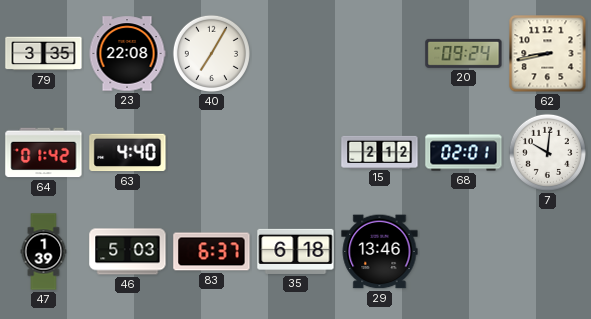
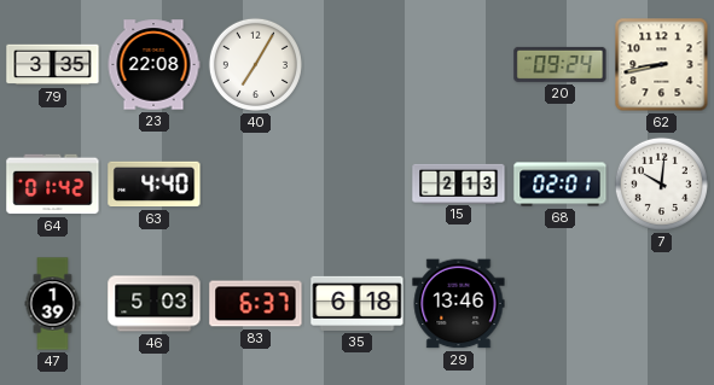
15: 2:12 -> 2:13 (459, 183)
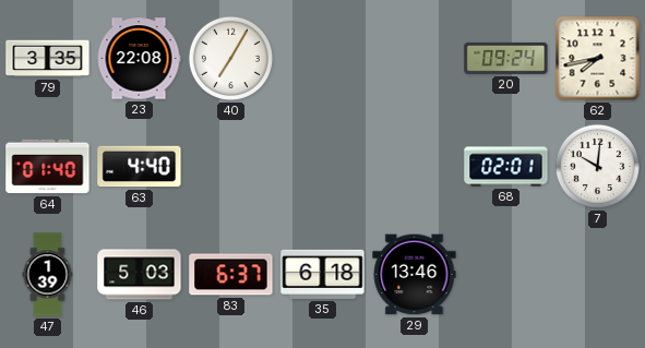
62: 8:43 -> 7:43 (598, 59)
64: 01:42 -> 01:40 (48, 167)
15: 2:13 -> none (459, 183)
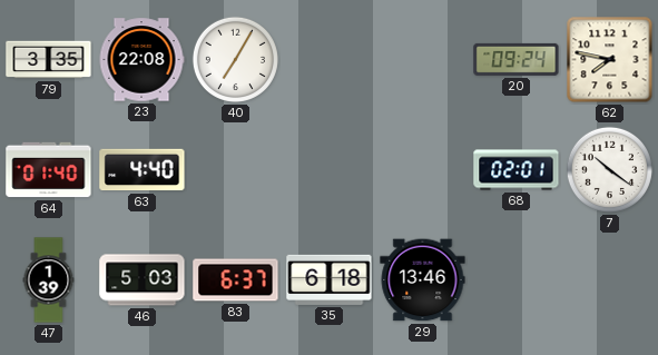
62: 7:43 -> 7:47 (610, 60)
7: 10:01 -> 10:21 (609, 169)
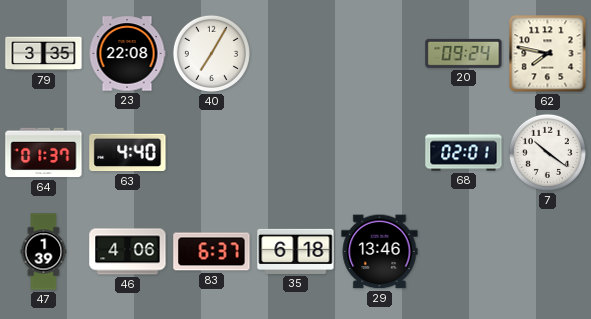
64: 01:40 -> 01:37 (44, 153)
46: 5:03 -> 4:06 (128, 252)
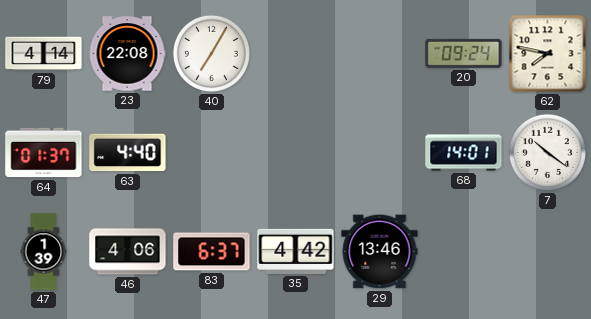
79: 3:35 -> 4:14 (44, 54)
68: 02:01 -> 14:01 (464, 153)
35: 6:18 -> 4:42 (296, 251)
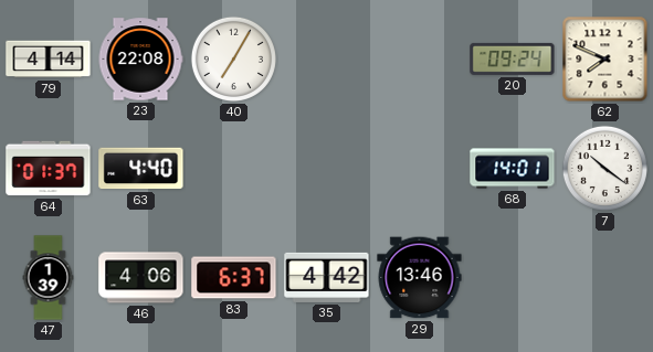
62: 7:47 -> 7:49 (605, 60)
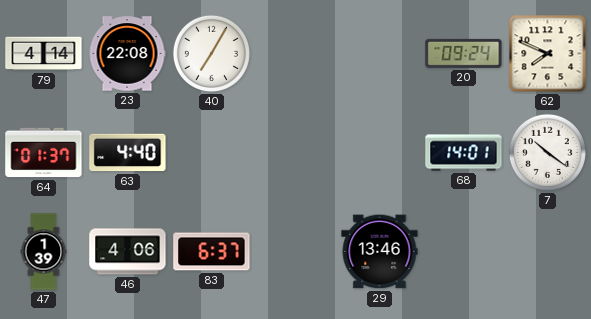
35: 4:42 -> none (327, 277)
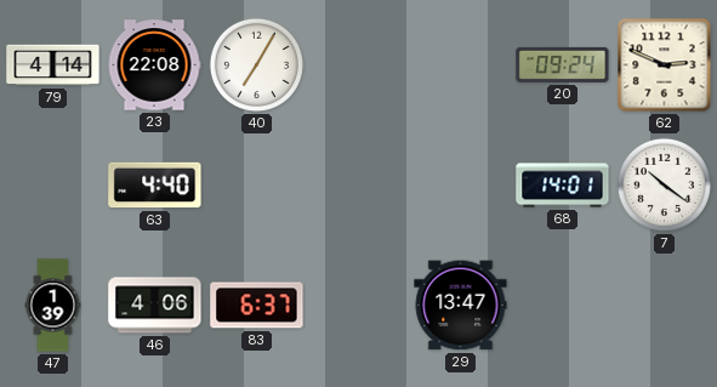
62: 7:49 -> 2:49 (665, 66)
64: 01:37 -> none (44, 153)
29: 13:46 -> 13:47 (461, 306)
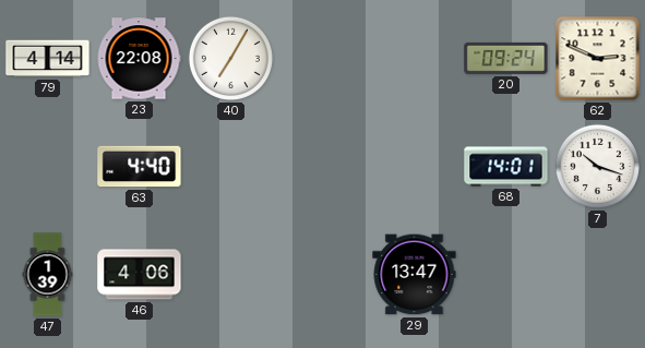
7: 10:21 -> 10:18 (597, 166)
83: 6:37 -> none (257, 306)
